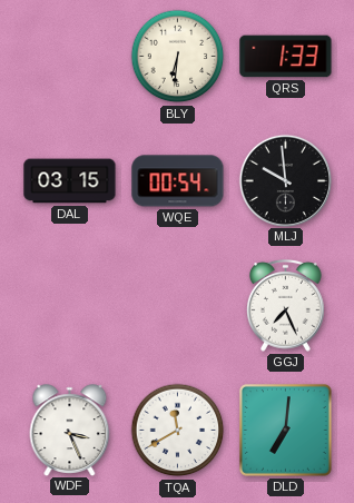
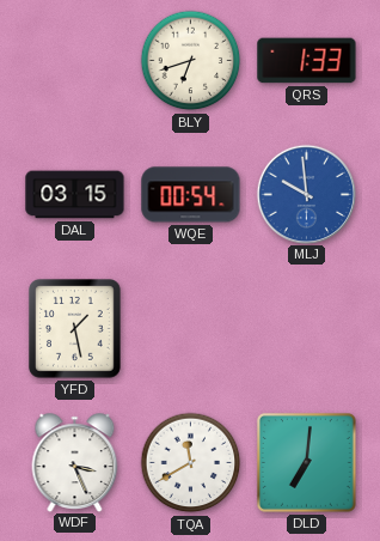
BLY: 6:31 -> 6:42 (191, 61)
MLJ dial: black -> blue (306, 194)
YFD: none -> 1:28 (75, 329)
GGJ: 7:26 -> none (286, 305)
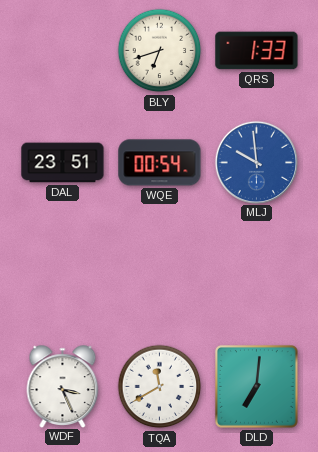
DAL: 03:15 -> 23:51 (63, 163)
YFD: 1:28 -> none (75, 329)
